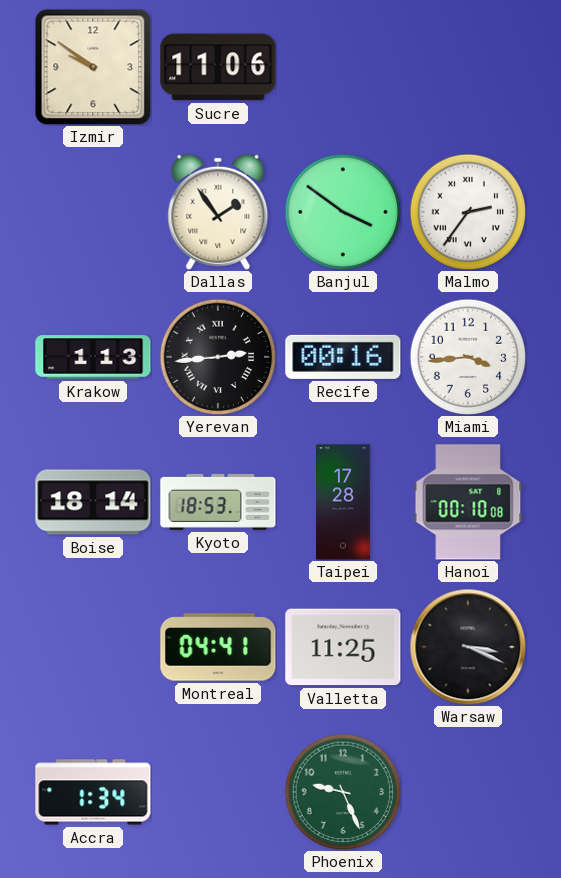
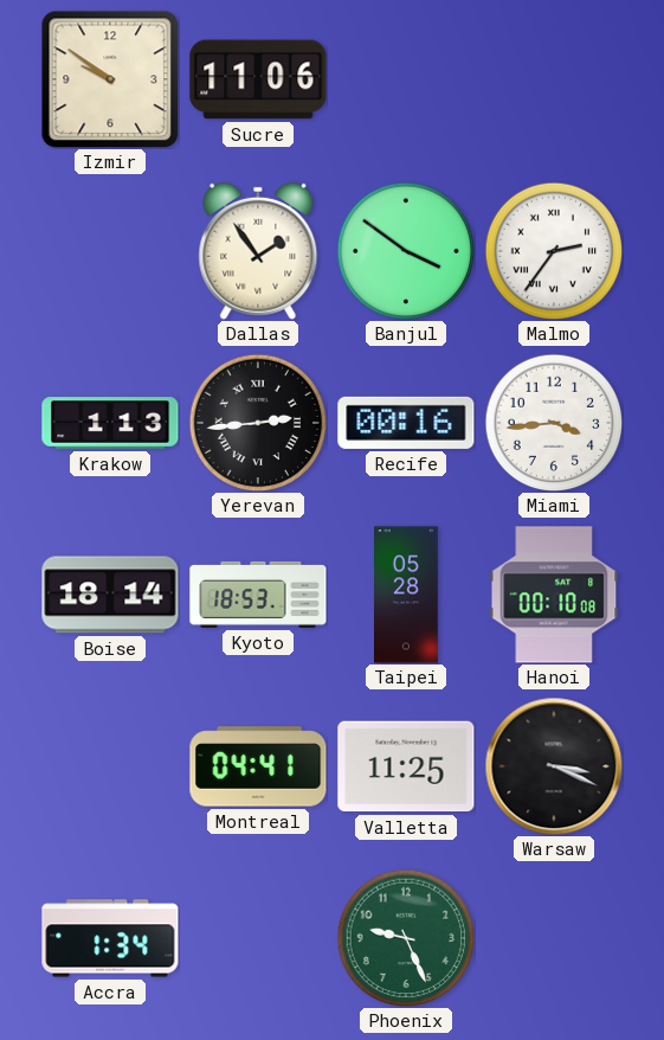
Taipei: 17:28 -> 05:28 (407, 595)
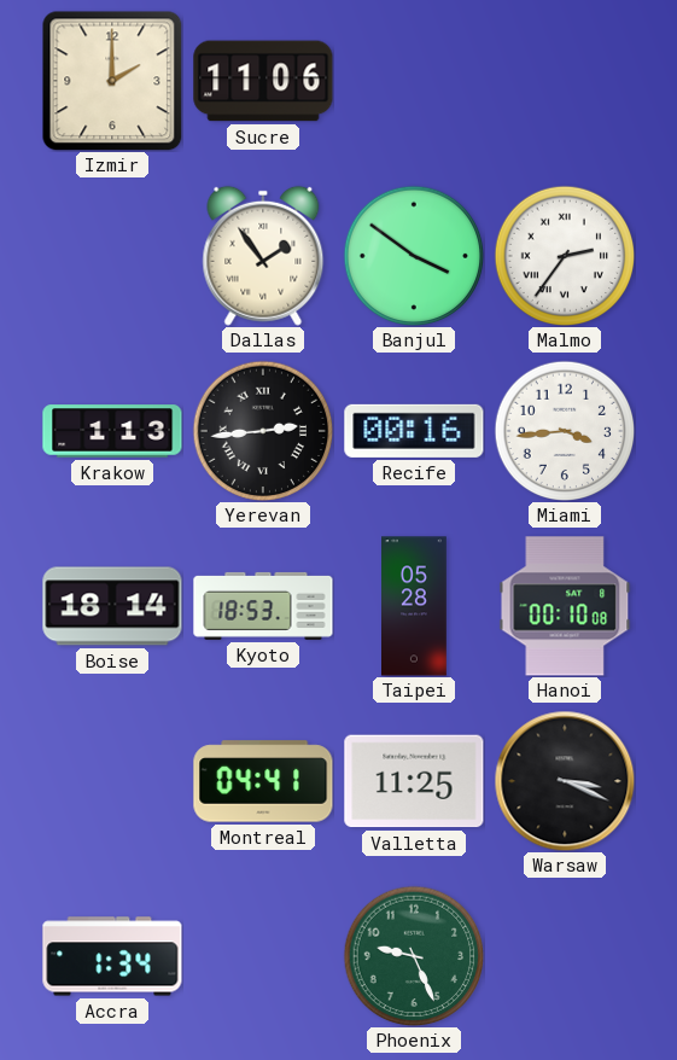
Izmir: 9:51 -> 2:00 (112, 81)
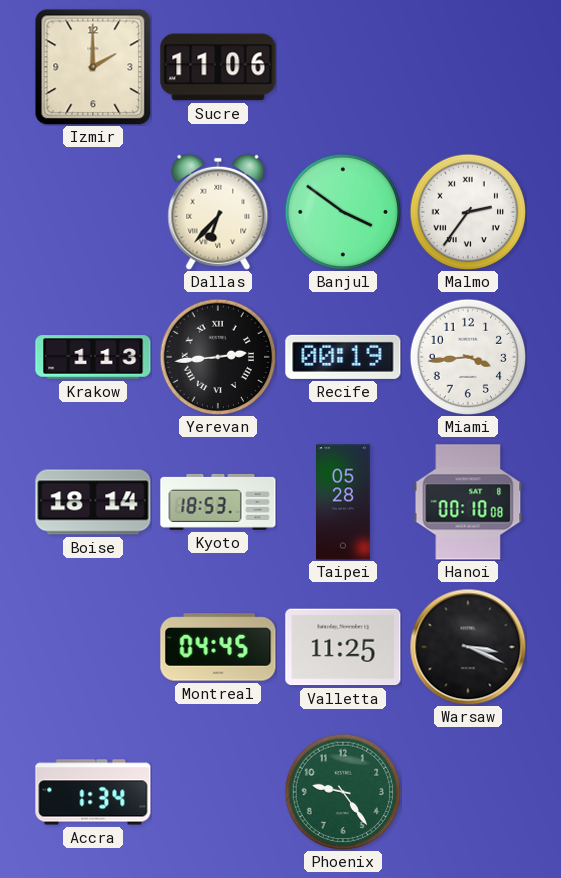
Dallas: 1:54 -> 6:37 (218, 212)
Recife: 00:16 -> 00:19 (343, 357)
Montreal: 04:41 -> 04:45 (218, 647)
Phoenix: 9:26 -> 9:24 (343, 792)
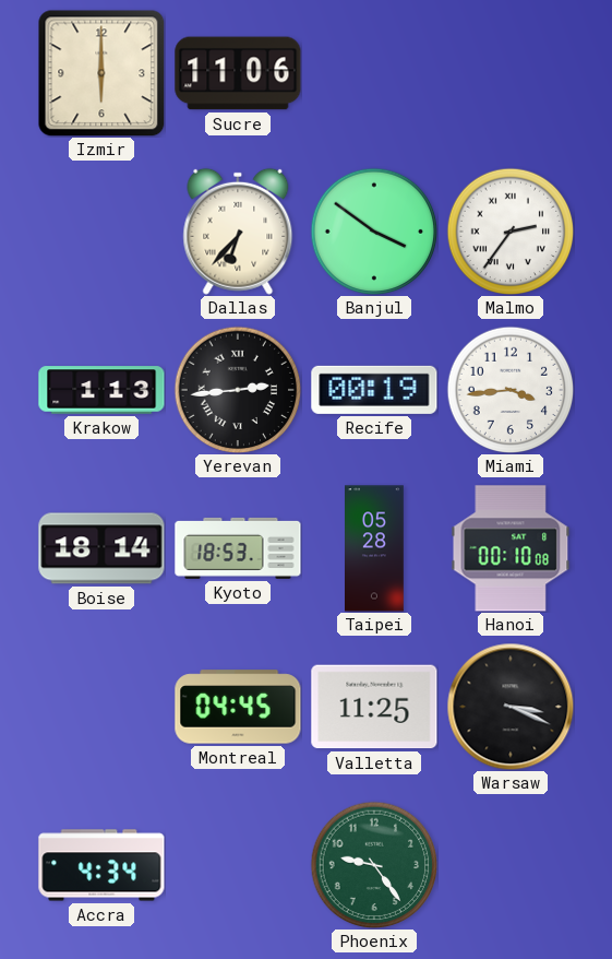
Izmir: 2:00 -> 6:00 (101, 73)
Accra: 1:34 -> 4:34 (101, 865)
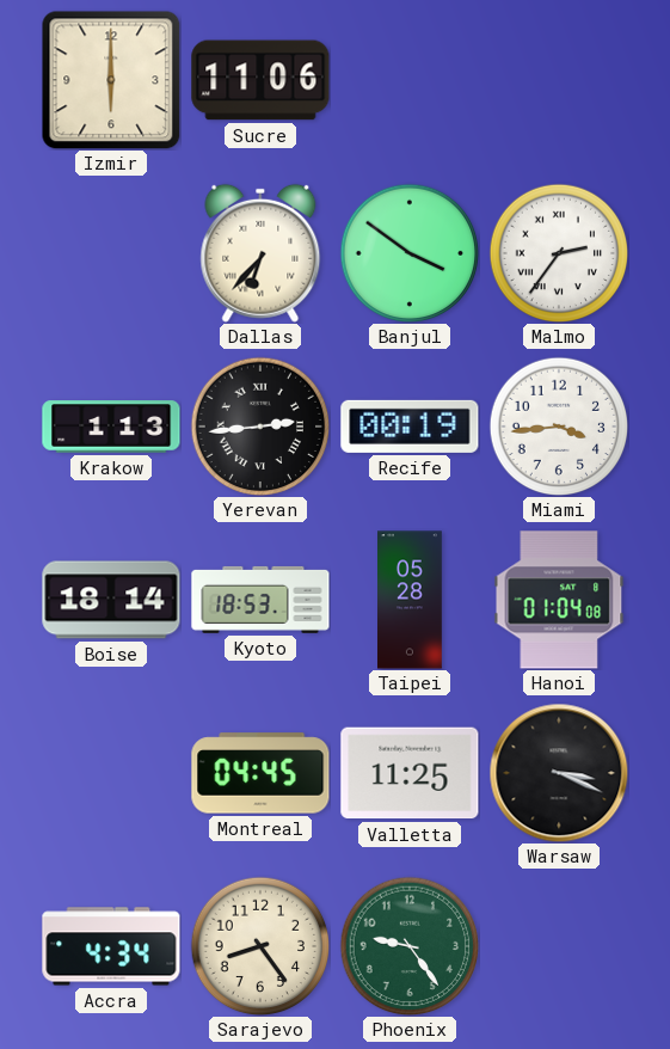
Hanoi: 00:10 -> 01:04 (559, 600)
Sarajevo: none -> 8:24 (260, 946)
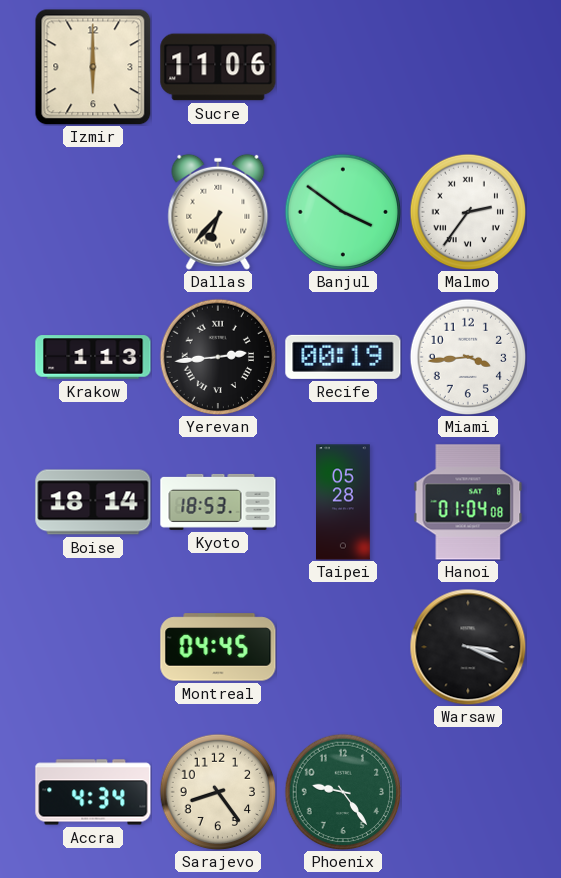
Valletta: 11:25 -> none (410, 773)
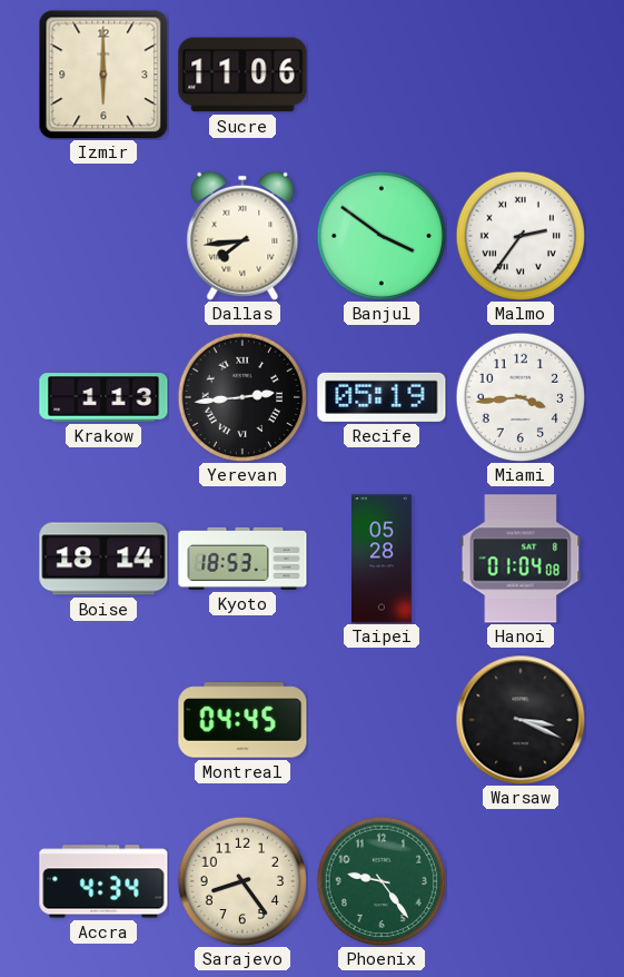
Dallas: 6:37 -> 7:44 (242, 236)
Recife: 00:19 -> 05:19 (382, 397)
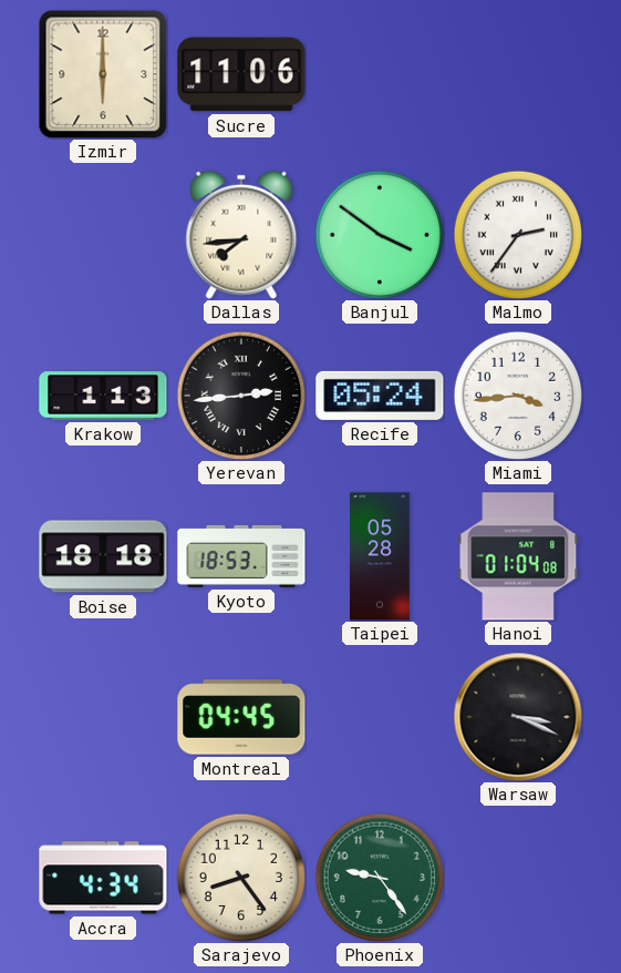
Recife: 05:19 -> 05:24 (380, 396)
Boise: 18:14 -> 18:18 (103, 556)
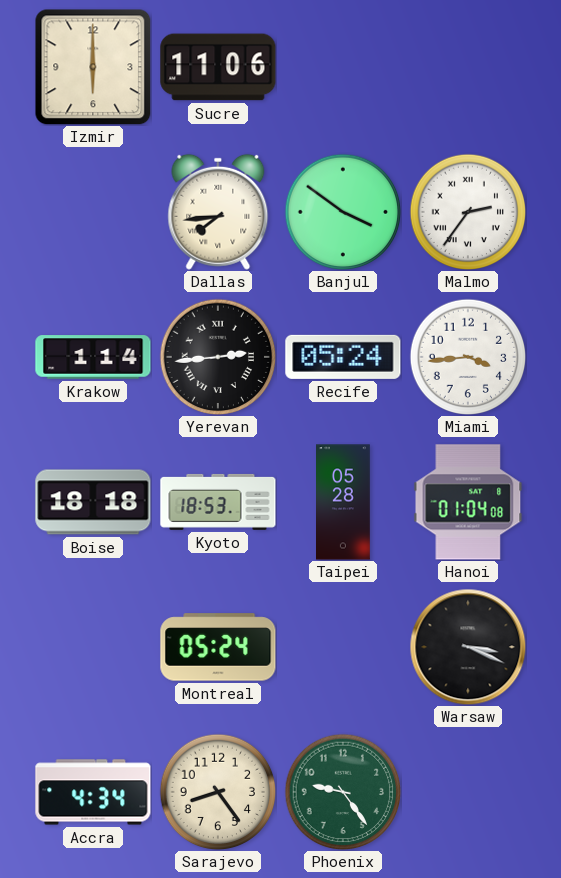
Krakow: 1:13 -> 1:14 (93, 357)
Montreal: 04:45 -> 05:24 (218, 647)
